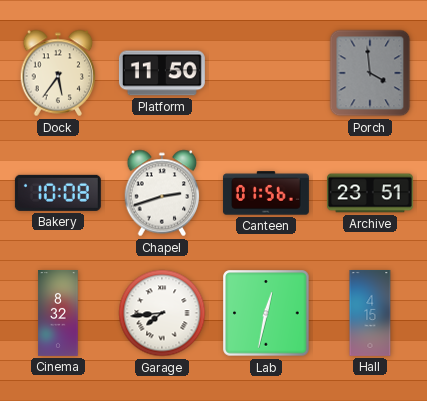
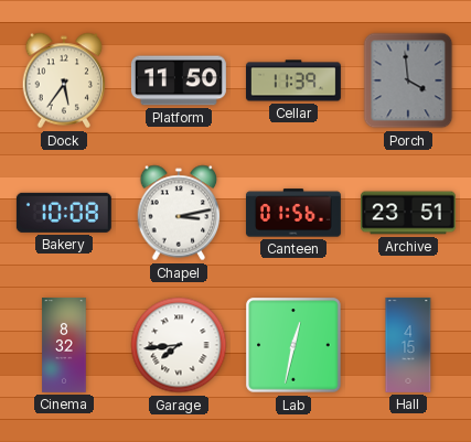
Cellar: none -> 11:39 (293, 80)
Chapel: 2:42 -> 3:13 (179, 213)
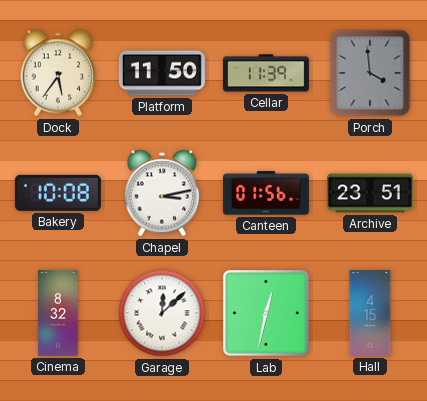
Garage: 7:44 -> 12:08 (162, 313)
